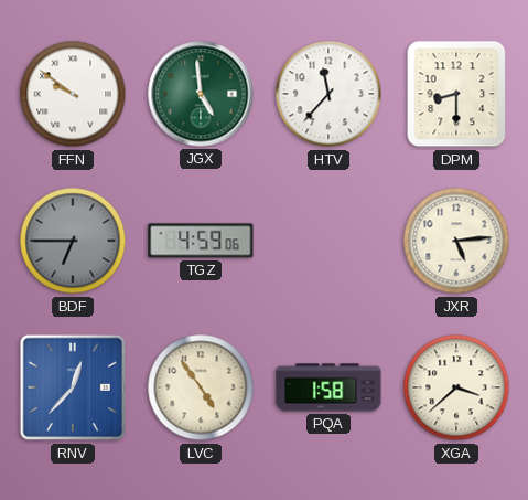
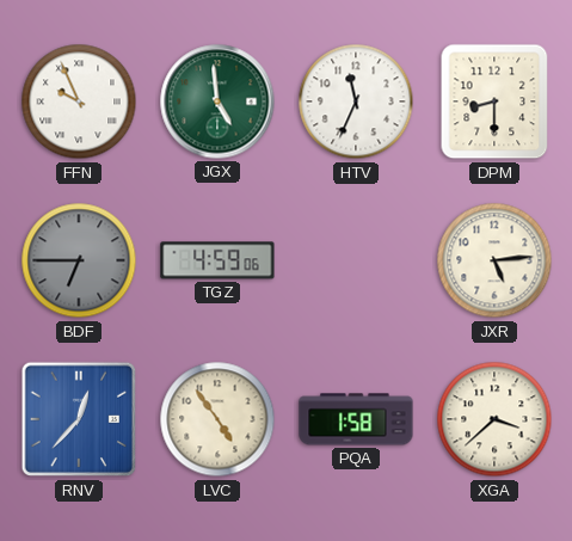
FFN: 9:51 -> 9:56 (79, 102)
HTV: 11:37 -> 11:34 (356, 102)
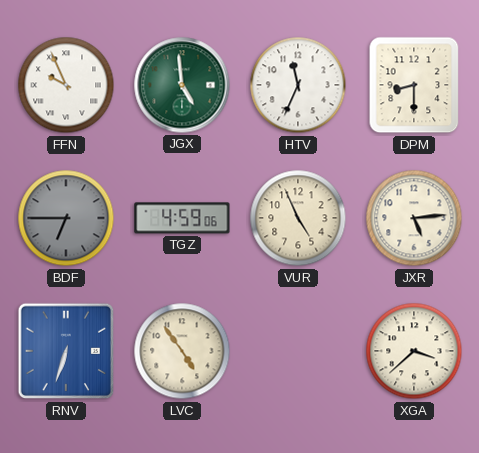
VUR: none -> 4:56 (298, 218)
RNV: 12:37 -> 6:33 (66, 351)
PQA: 1:58 -> none (356, 419)
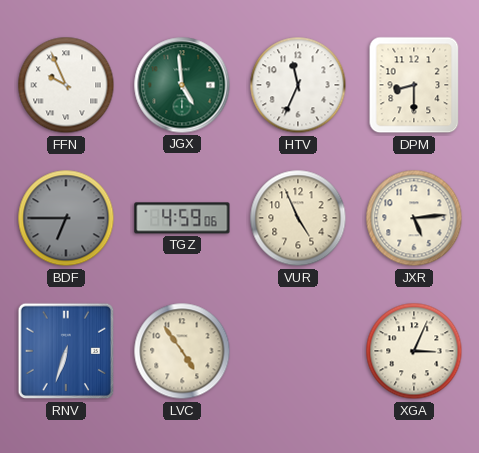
XGA: 3:38 -> 3:04 (414, 351)
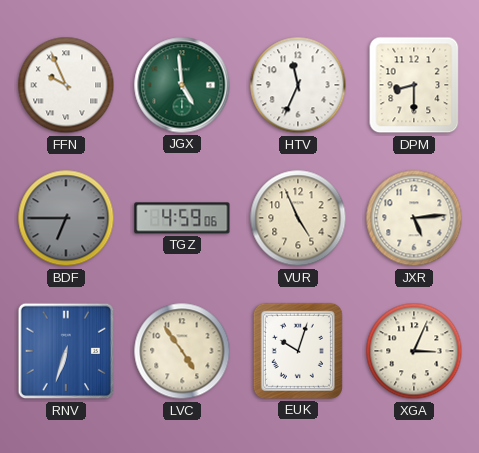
EUK: none -> 10:03 (298, 351)
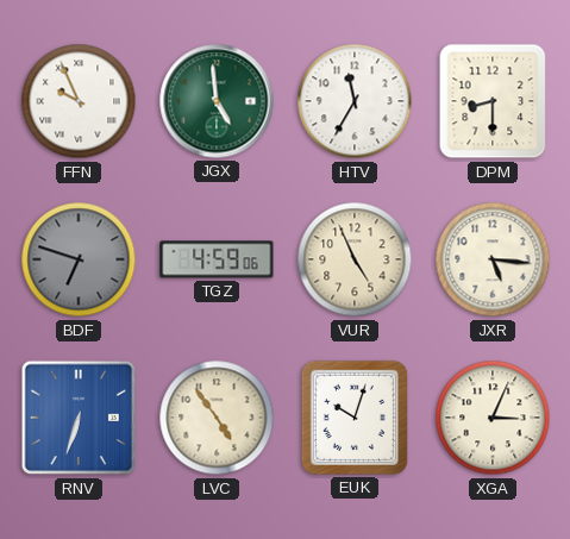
HTV: 11:34 -> 11:35 (355, 101)
BDF: 6:45 -> 6:48 (79, 259)
JXR: 5:14 -> 5:16 (493, 259)
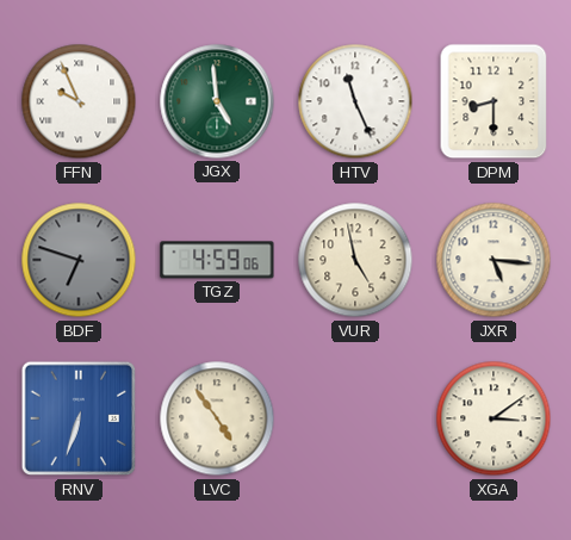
HTV: 11:35 -> 11:26 (355, 101)
VUR: 4:56 -> 4:58 (355, 260)
EUK: 10:03 -> none (355, 418)
XGA: 3:04 -> 3:09 (494, 418)
